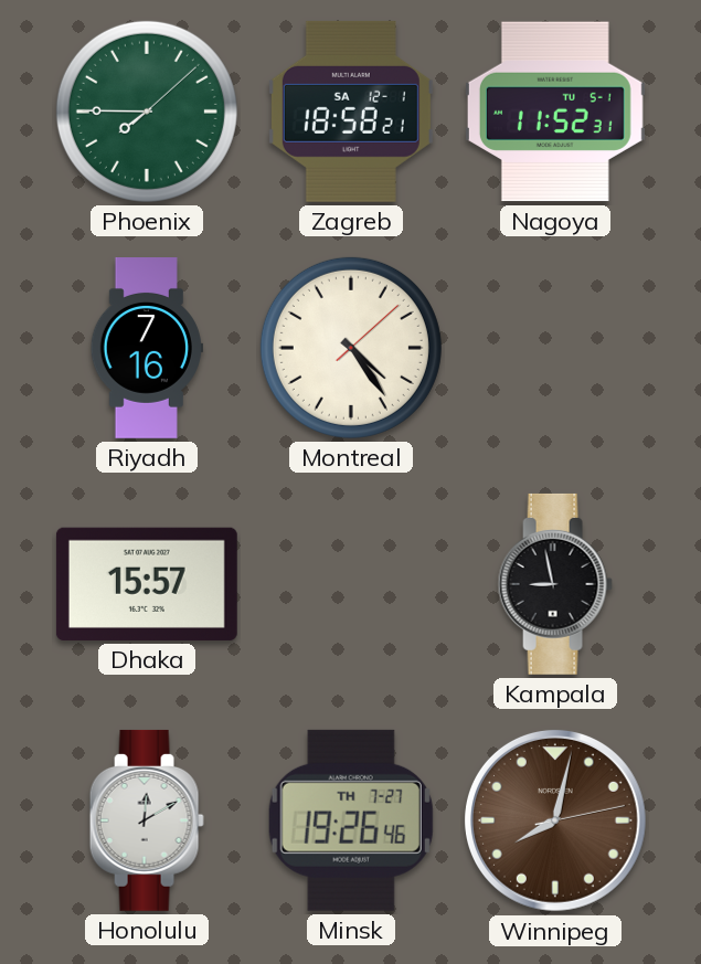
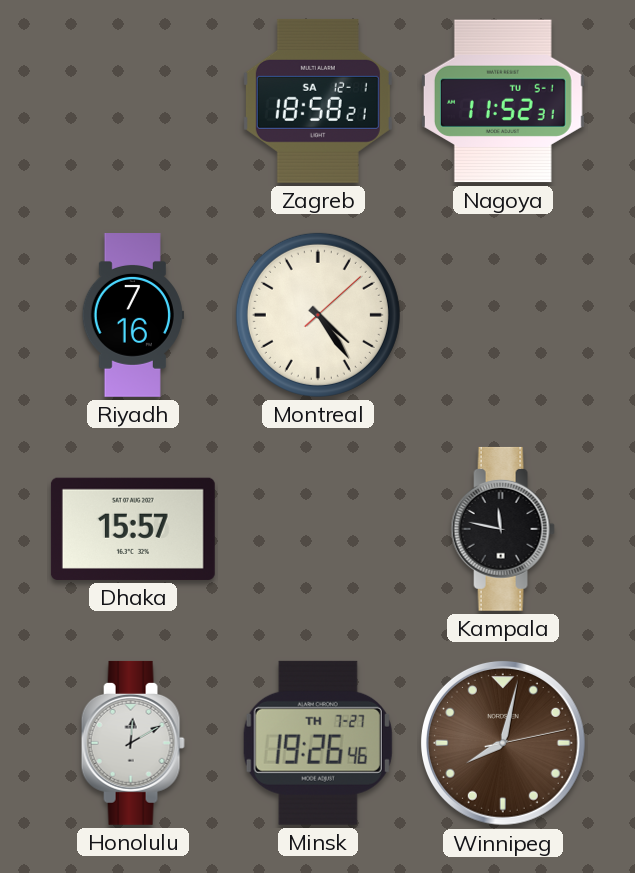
Phoenix: 7:45 -> none (147, 112)
Kampala: 8:58 -> 11:47 (503, 529)
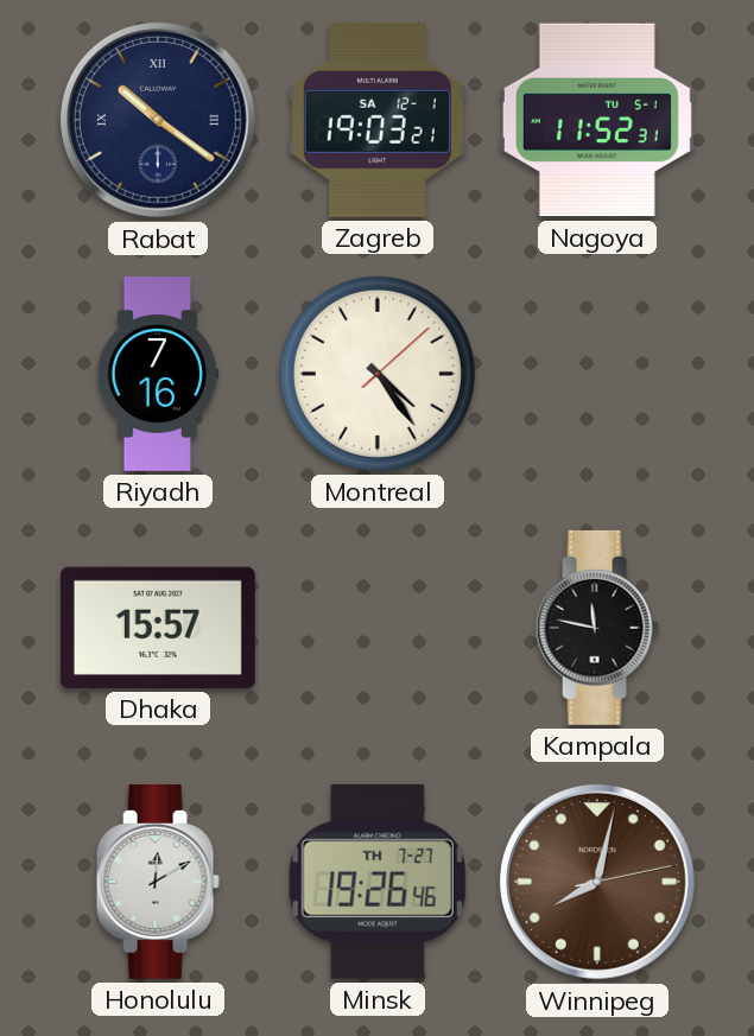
Rabat: none -> 10:21 (158, 120)
Zagreb: 18:58 -> 19:03 (378, 120)
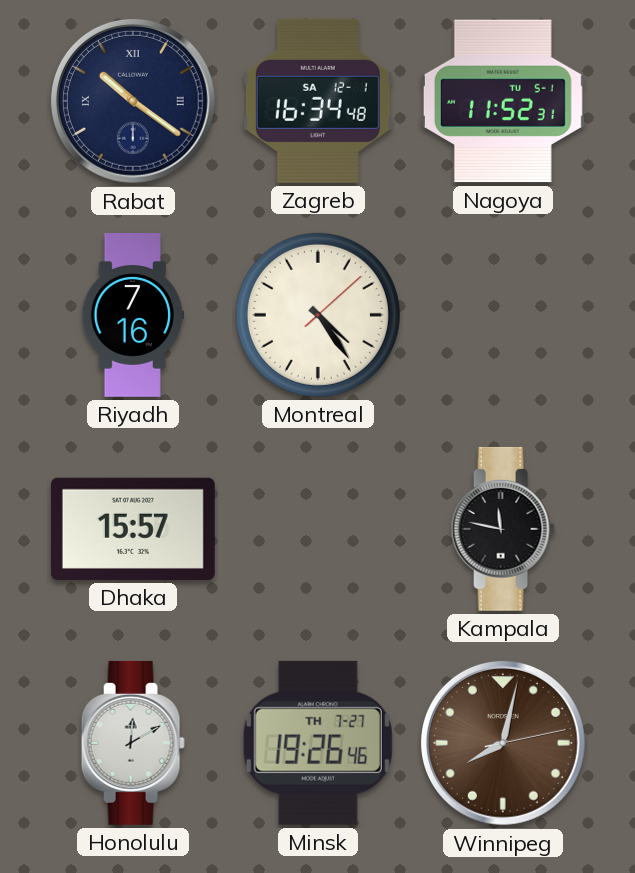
Zagreb: 19:03 -> 16:34 (318, 101)
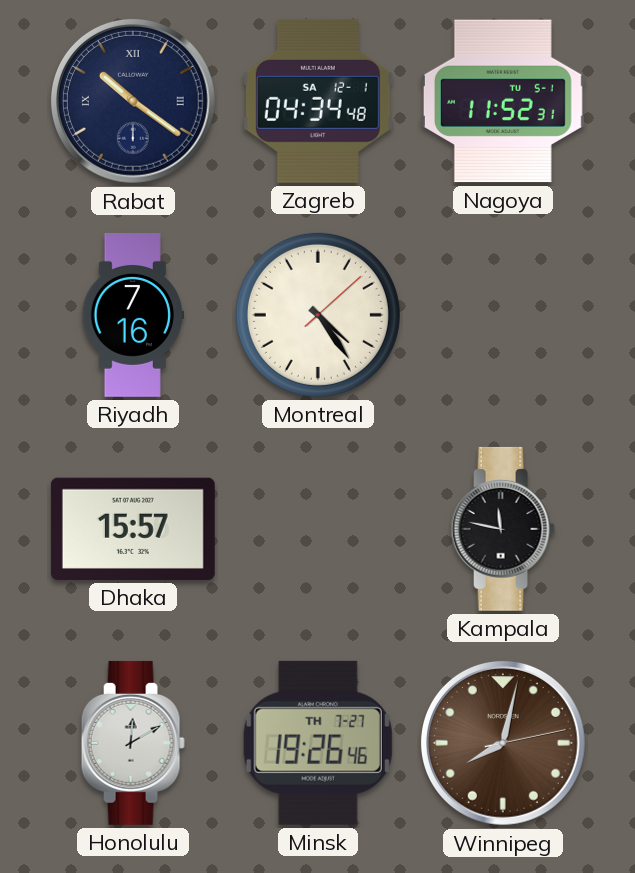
Zagreb: 16:34 -> 04:34 (318, 101)
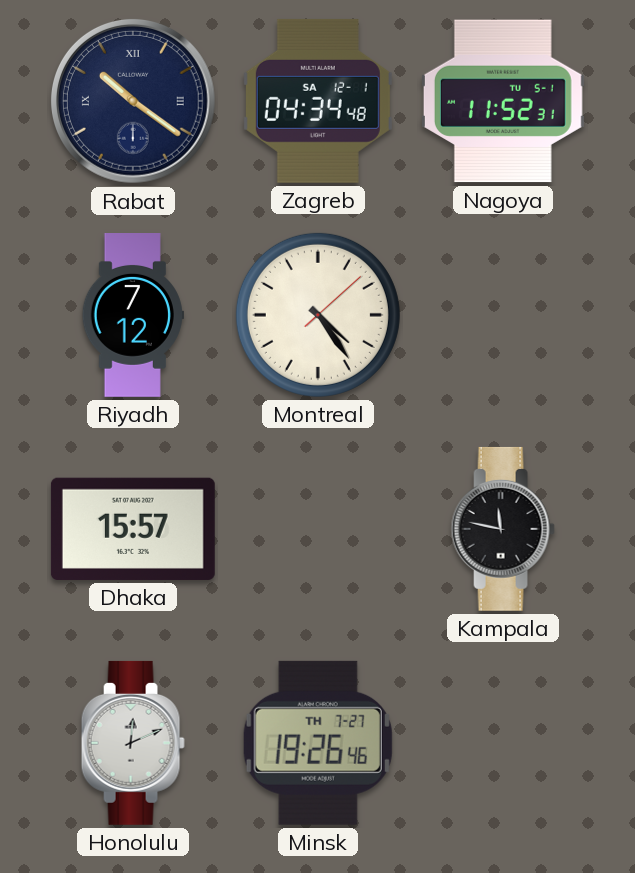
Riyadh: 7:16 -> 7:12 (133, 316)
Honolulu: 12:10 -> 12:11 (133, 743)
Winnipeg: 8:02 -> none (503, 743)
